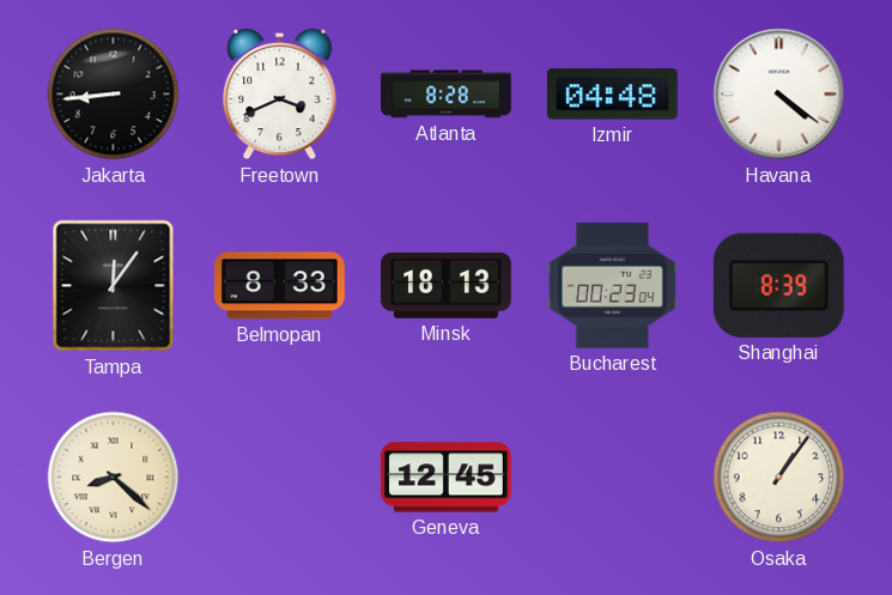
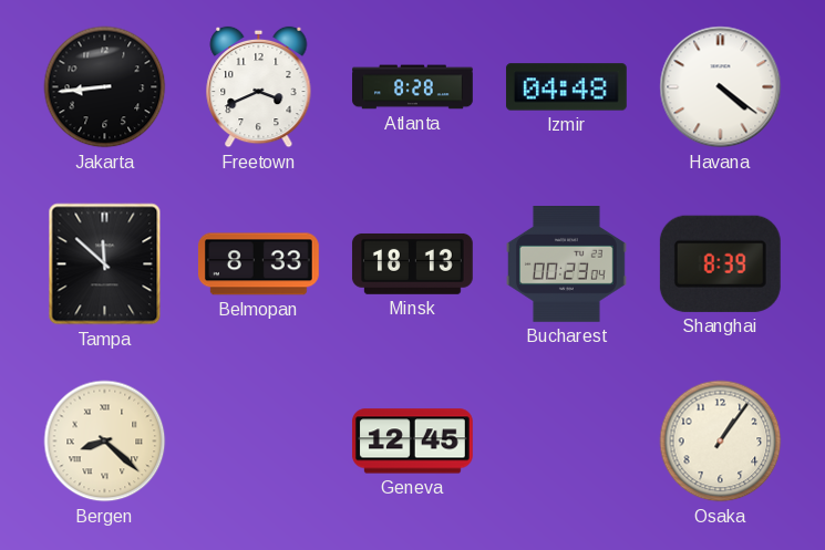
Tampa: 12:06 -> 11:52 (105, 264)
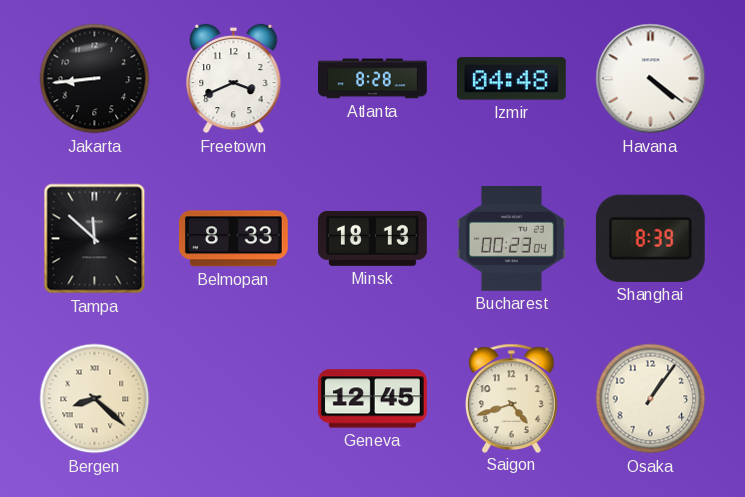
Saigon: none -> 4:42 (512, 398)
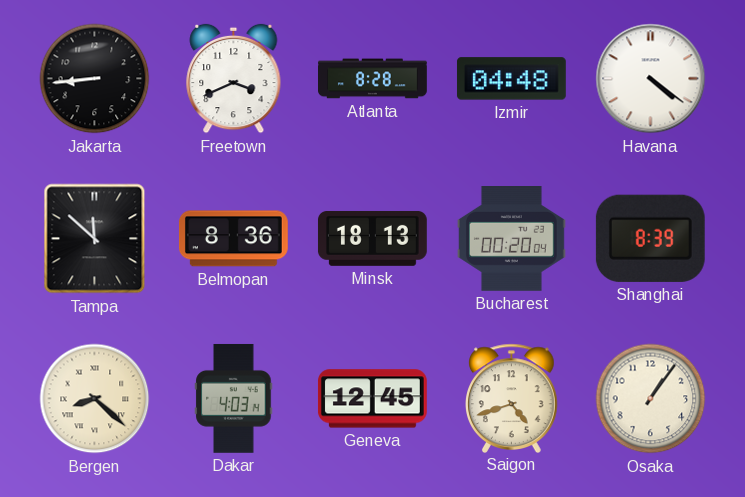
Belmopan: 8:33 -> 8:36 (233, 239)
Bucharest: 00:23 -> 00:20 (511, 239)
Dakar: none -> 4:03 (234, 398)
